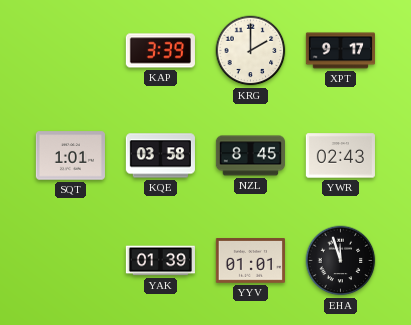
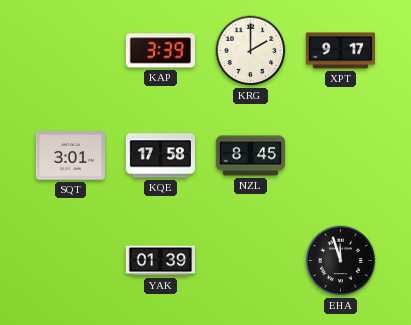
SQT: 1:01 -> 3:01 (70, 156)
KQE: 03:58 -> 17:58 (160, 156)
YWR: 02:43 -> none (340, 156)
YYV: 01:01 -> none (250, 261)
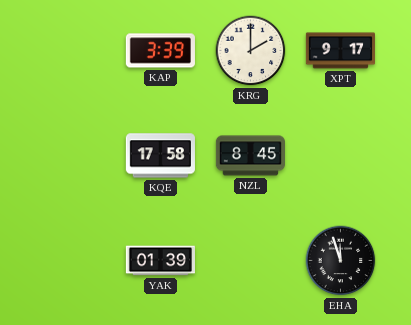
SQT: 3:01 -> none (70, 156)
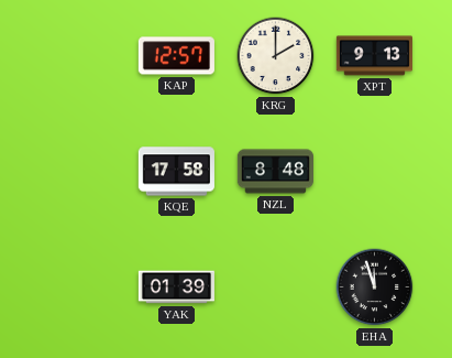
KAP: 3:39 -> 12:57 (176, 56)
XPT: 9:17 -> 9:13 (374, 56)
NZL: 8:45 -> 8:48 (275, 172)
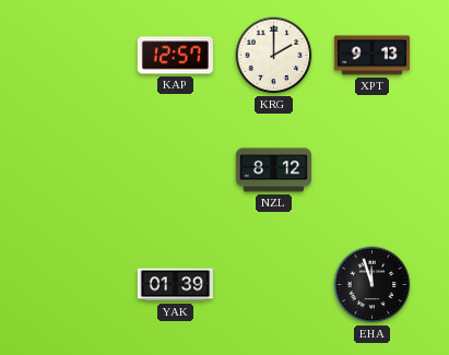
KQE: 17:58 -> none (176, 172)
NZL: 8:48 -> 8:12 (273, 170)
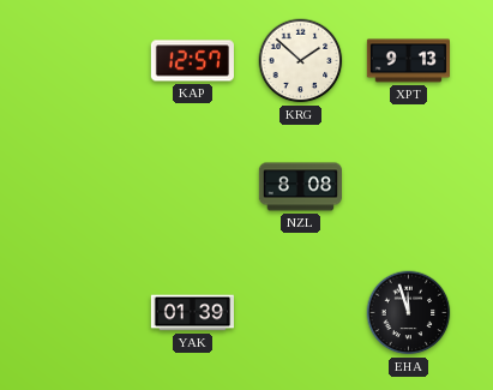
KRG: 2:00 -> 1:52 (301, 61)
NZL: 8:12 -> 8:08 (300, 187)
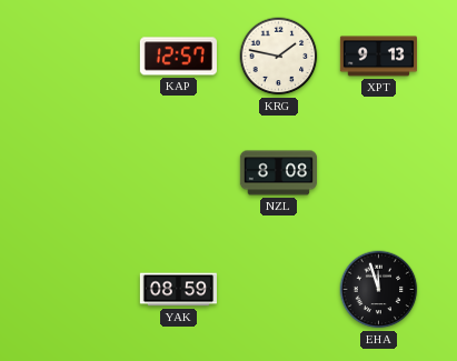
KRG: 1:52 -> 1:47 (279, 57)
YAK: 01:39 -> 08:59 (178, 290)
